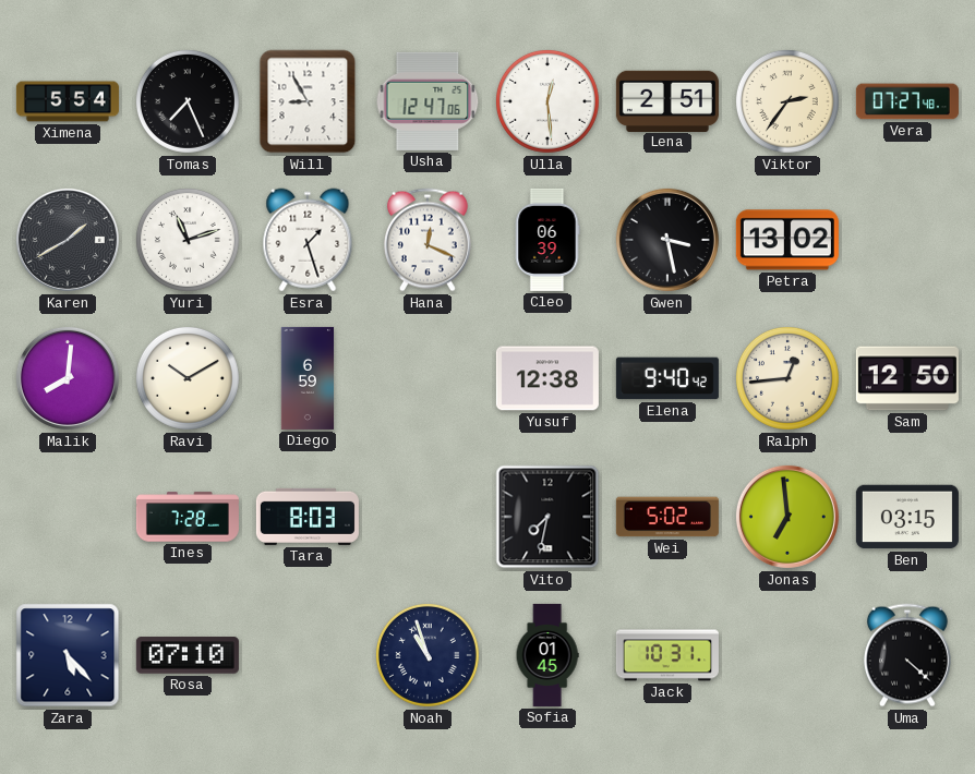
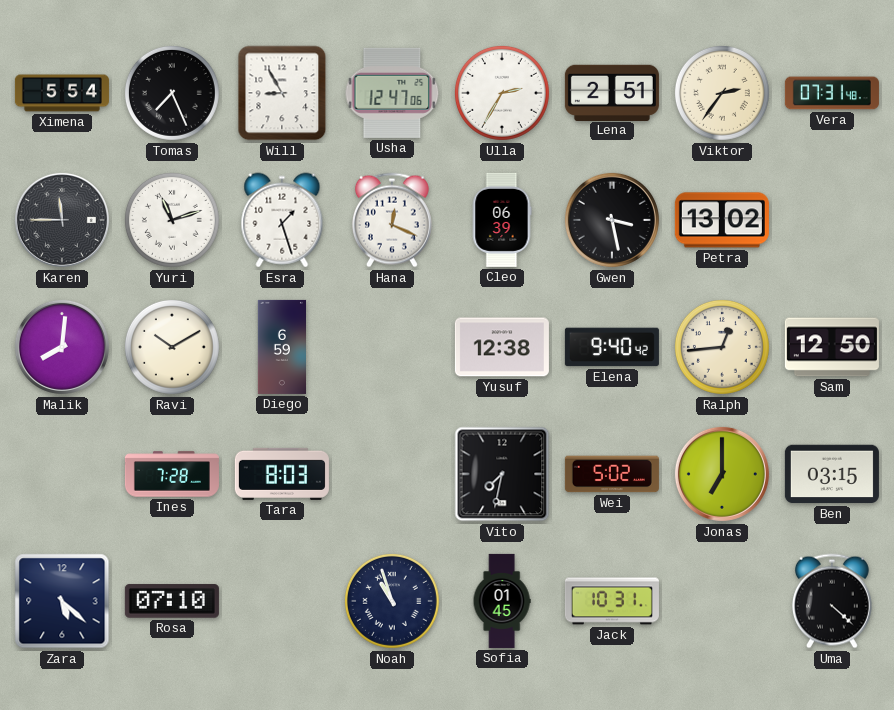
Ulla: 12:29 -> 2:35 (502, 93)
Vera: 07:27 -> 07:31 (832, 93)
Karen: 1:40 -> 11:45 (62, 220)
Jonas: 6:59 -> 7:00 (722, 474)
Zara: 5:23 -> 5:22 (62, 601)
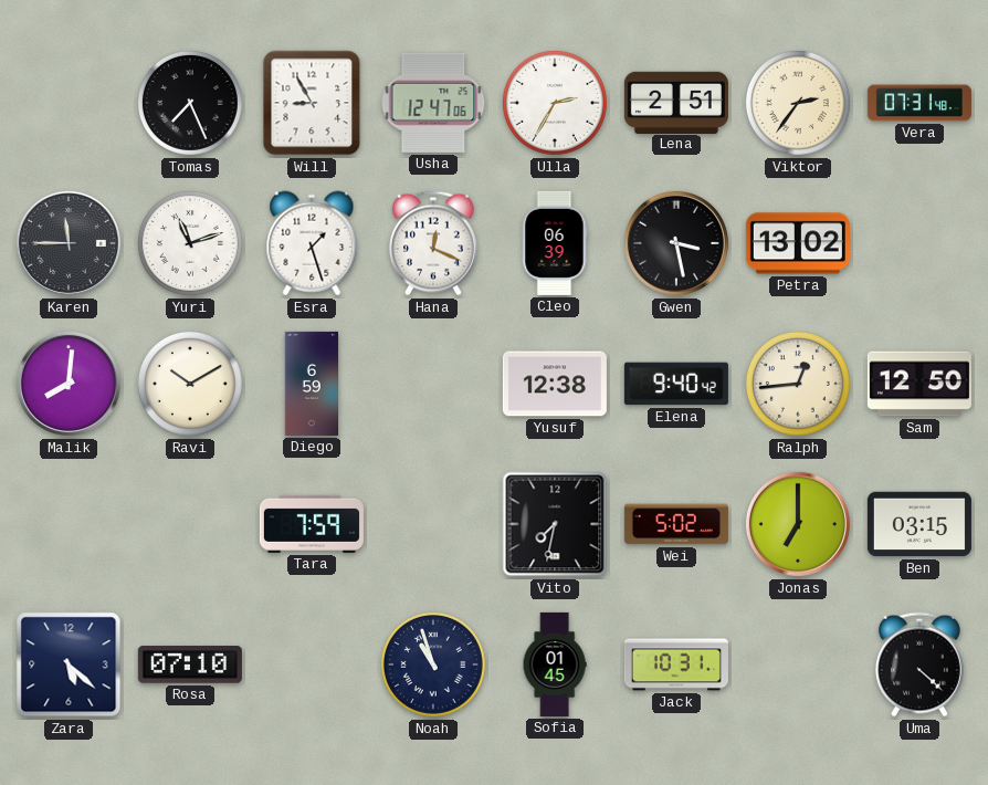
Ximena: 5:54 -> none (62, 93)
Ines: 7:28 -> none (172, 474)
Tara: 8:03 -> 7:59 (312, 524)
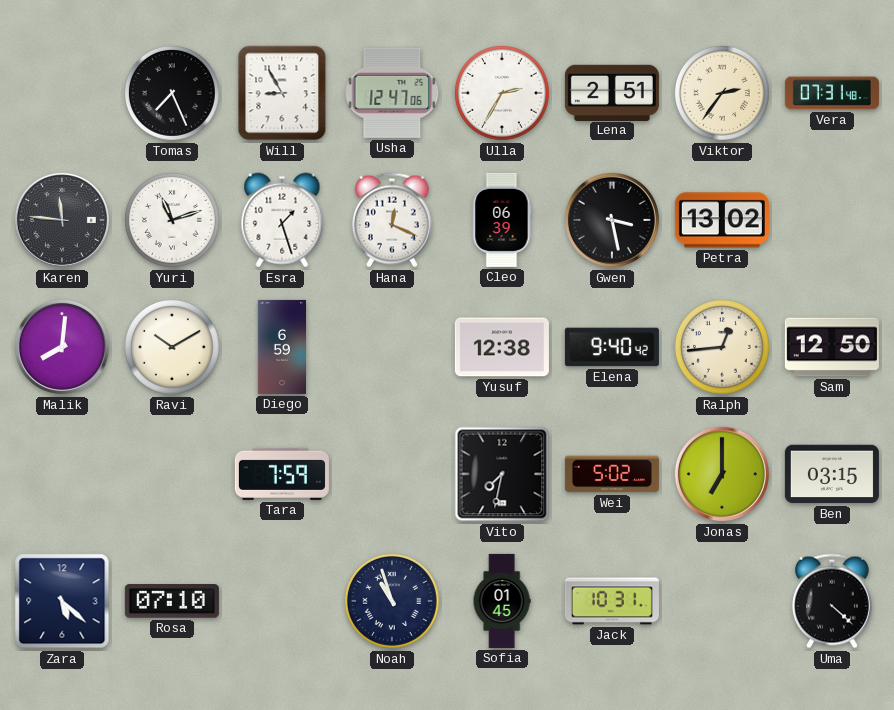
Karen: 11:45 -> 11:46 (62, 220)
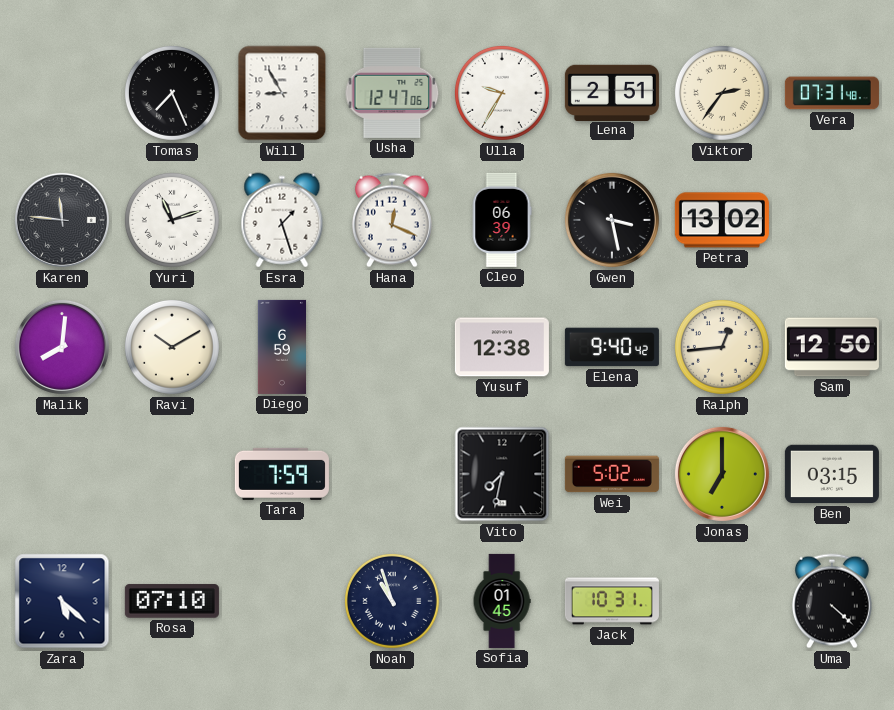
Ulla: 2:35 -> 9:35 (502, 93)
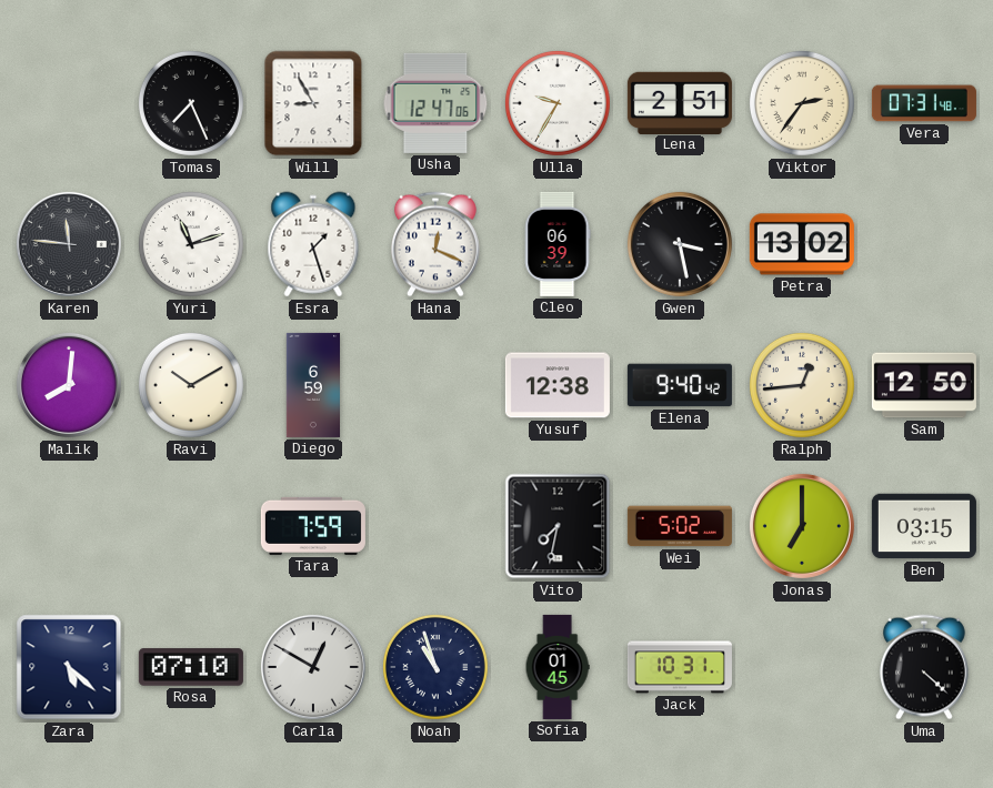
Carla: none -> 12:50 (313, 667)
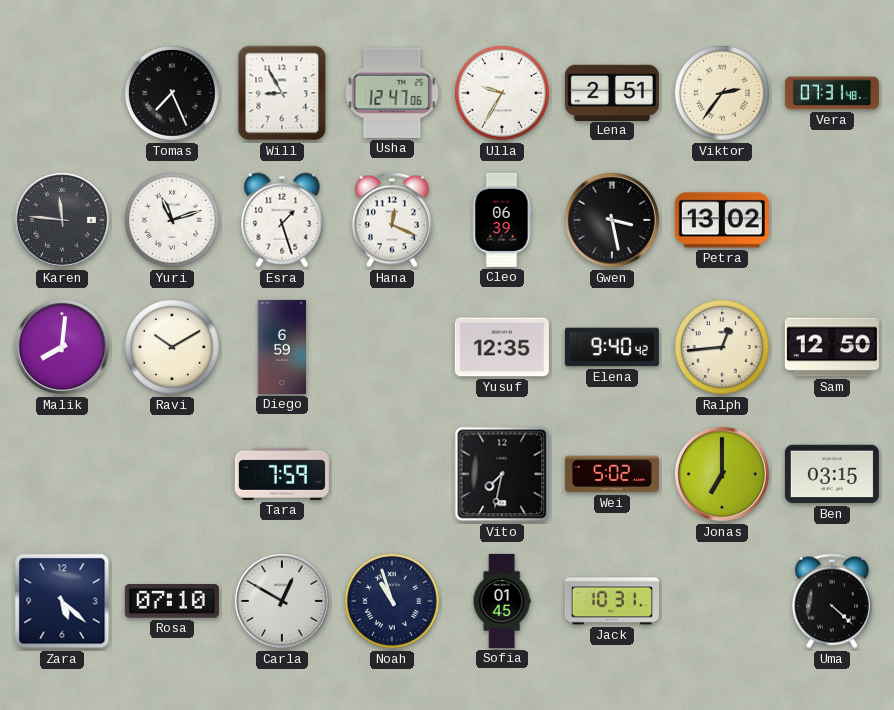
Yusuf: 12:38 -> 12:35 (502, 347)
